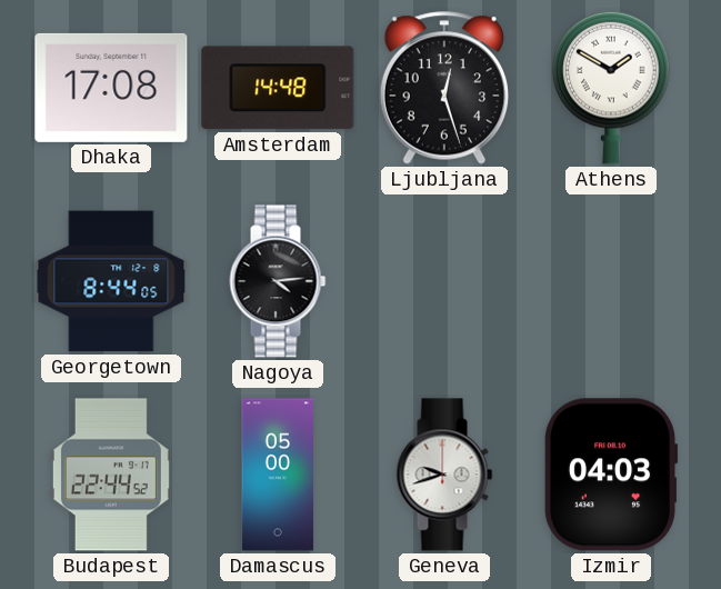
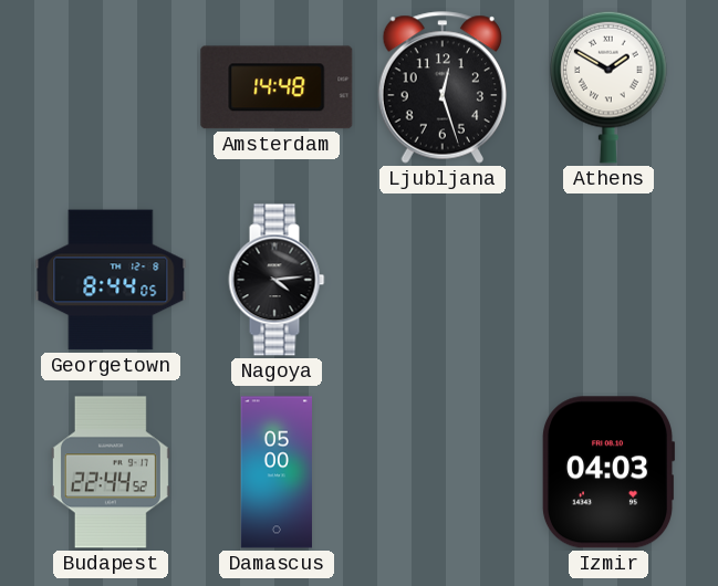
Dhaka: 17:08 -> none (111, 88)
Geneva: 9:42 -> none (444, 475)
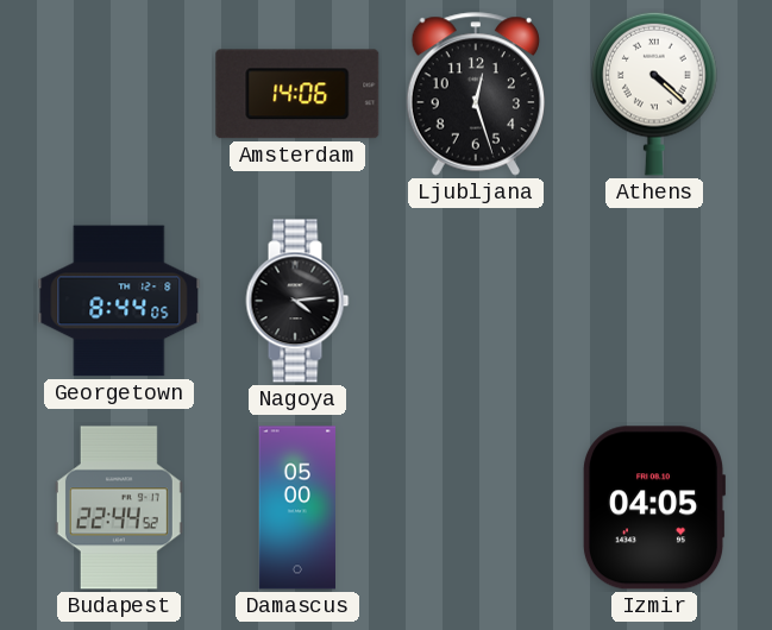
Amsterdam: 14:48 -> 14:06 (297, 94)
Athens: 1:50 -> 4:22 (654, 94)
Izmir: 04:03 -> 04:05 (654, 508)
